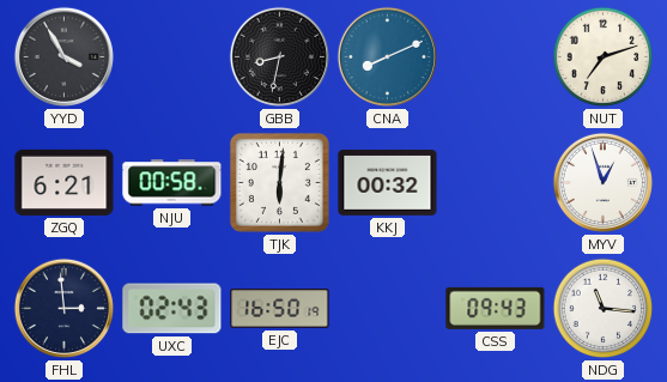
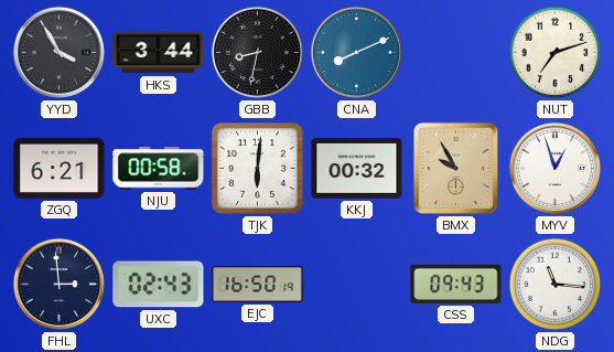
HKS: none -> 3:44 (159, 53)
BMX: none -> 9:55 (455, 168)
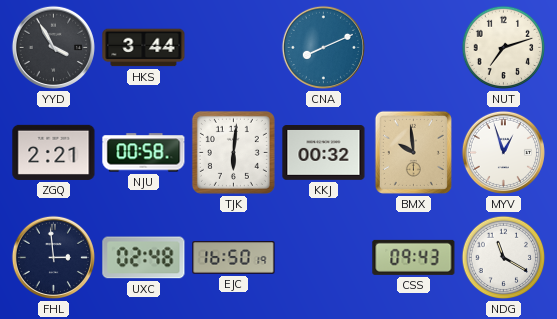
GBB: 8:32 -> none (257, 52)
ZGQ: 6:21 -> 2:21 (54, 152)
BMX: 9:55 -> 9:59 (413, 152)
UXC: 02:43 -> 02:48 (144, 258)
NDG: 11:16 -> 11:20 (504, 258)
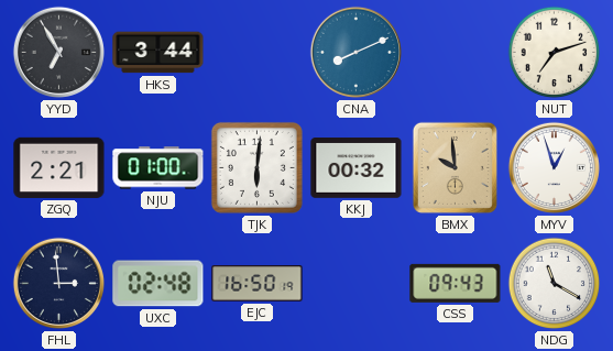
YYD: 3:55 -> 6:55 (58, 52)
NJU: 00:58 -> 01:00 (158, 168)
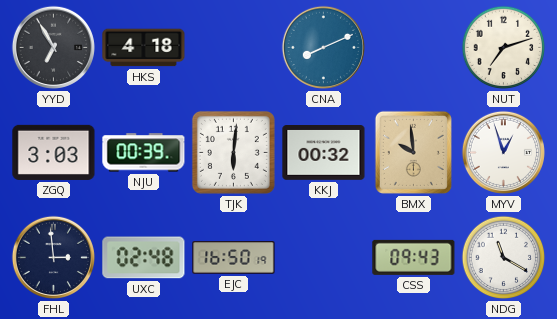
HKS: 3:44 -> 4:18 (144, 48)
ZGQ: 2:21 -> 3:03 (54, 152)
NJU: 01:00 -> 00:39 (144, 153)
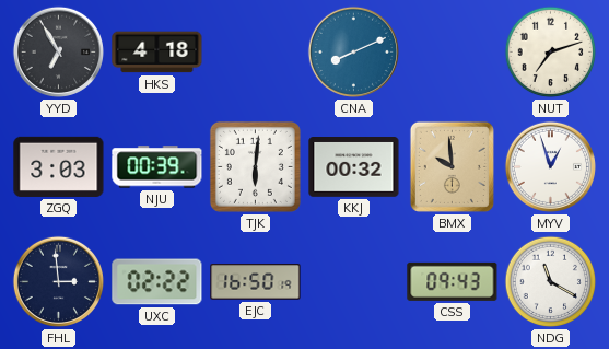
UXC: 02:48 -> 02:22 (157, 282)
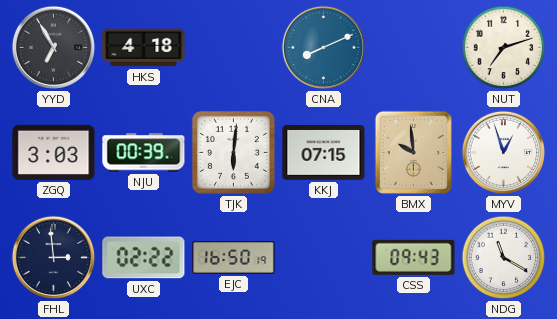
KKJ: 00:32 -> 07:15 (324, 153)
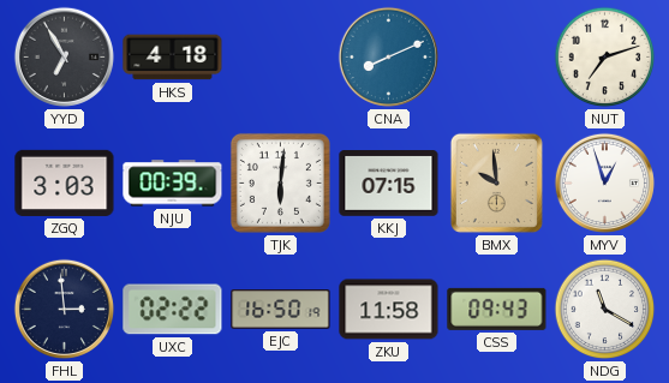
ZKU: none -> 11:58 (389, 310)
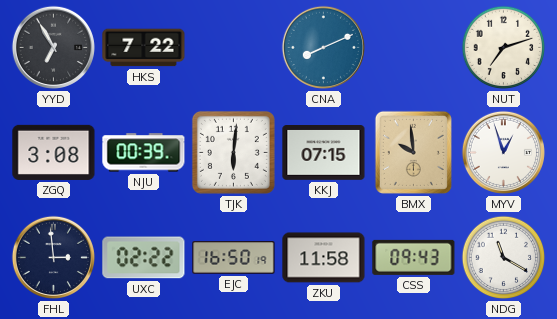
HKS: 4:18 -> 7:22 (144, 48)
ZGQ: 3:03 -> 3:08 (54, 152)
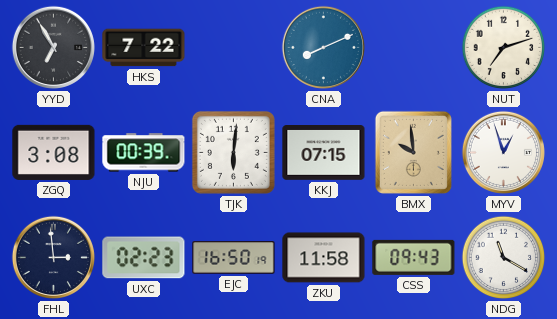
UXC: 02:22 -> 02:23 (144, 258)
